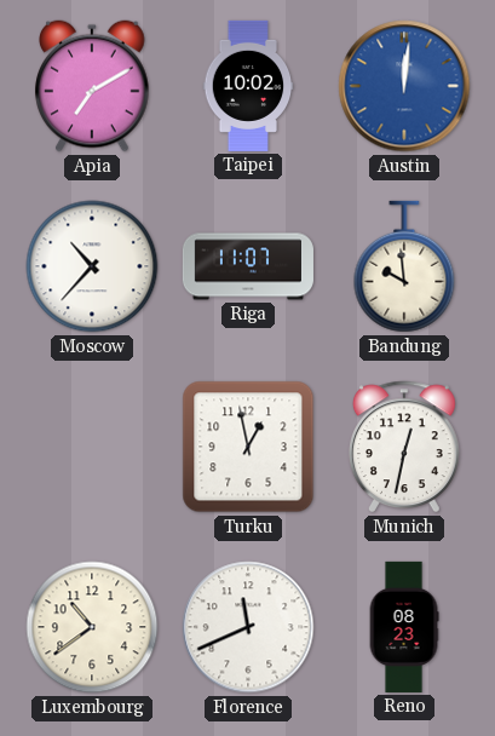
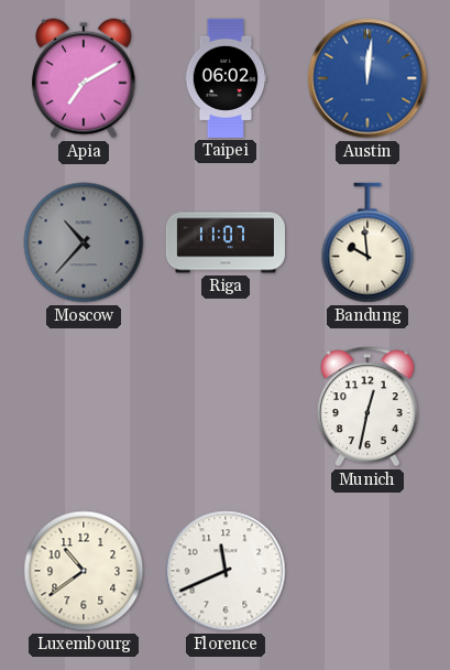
Taipei: 10:02 -> 06:02 (226, 78)
Moscow dial: white -> grey (84, 242)
Turku: 12:58 -> none (248, 447)
Reno: 08:23 -> none (404, 627)
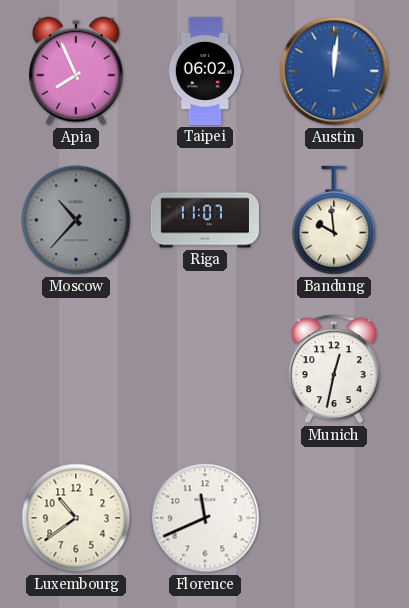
Apia: 7:10 -> 7:56 (76, 71)
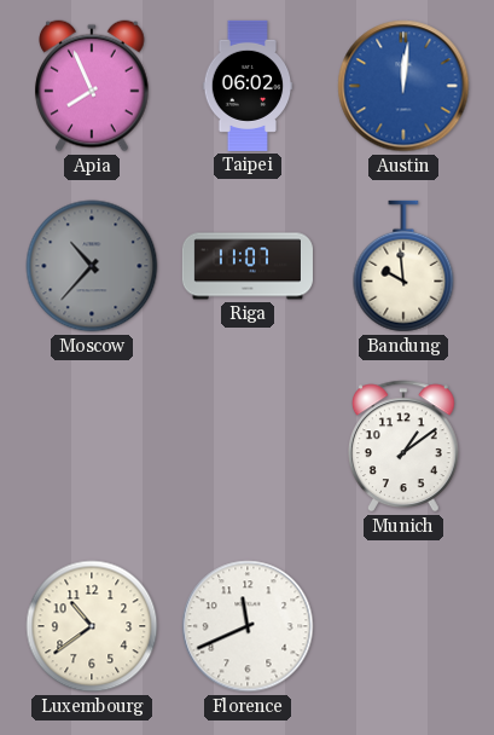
Munich: 12:32 -> 1:09 (403, 446)
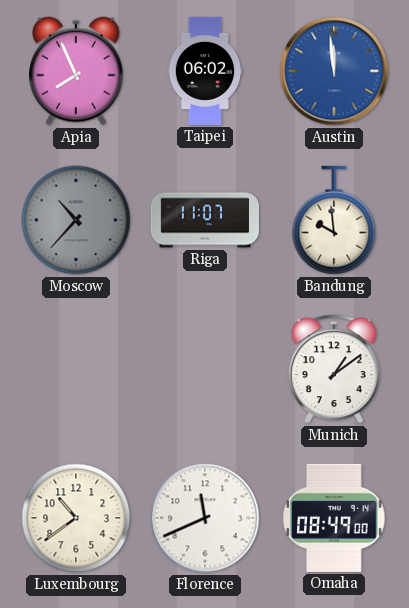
Austin: 12:01 -> 11:59 (334, 71)
Omaha: none -> 08:49 (334, 518)
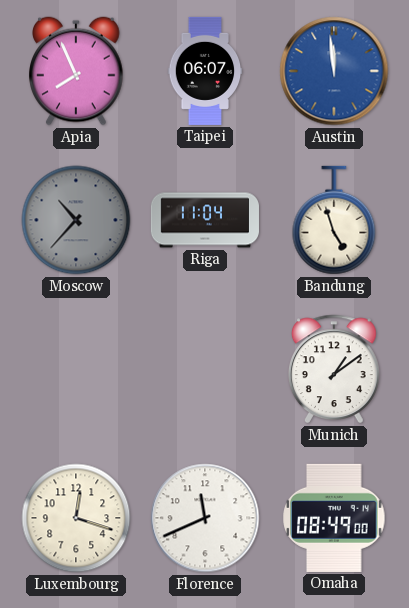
Taipei: 06:02 -> 06:07 (205, 71)
Riga: 11:07 -> 11:04 (205, 220)
Bandung: 9:59 -> 4:57 (334, 220)
Luxembourg: 10:39 -> 12:18 (76, 518)
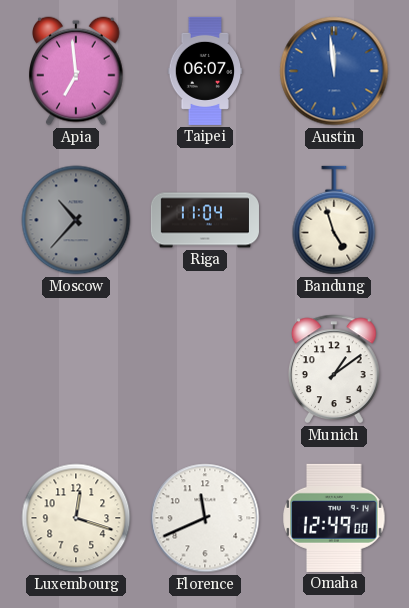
Apia: 7:56 -> 6:59 (76, 71)
Omaha: 08:49 -> 12:49 (334, 518)
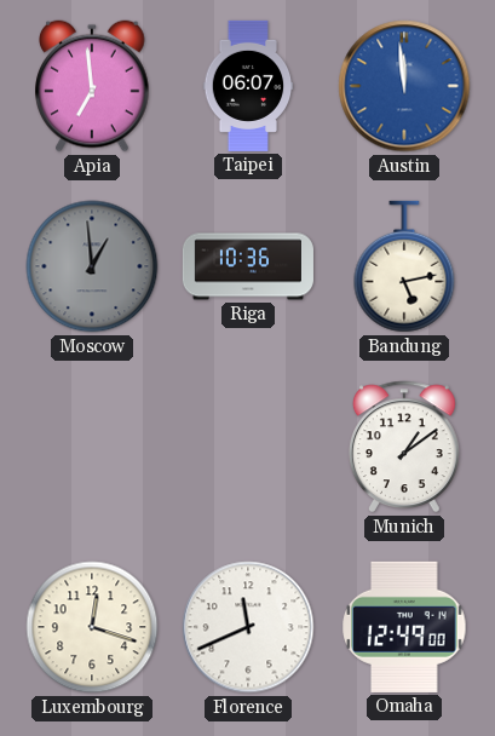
Moscow: 10:37 -> 12:59 (92, 266)
Riga: 11:04 -> 10:36 (248, 266)
Bandung: 4:57 -> 5:13 (404, 266)
